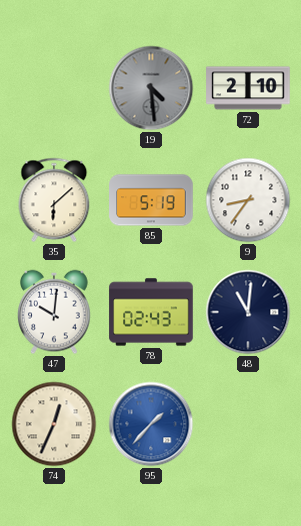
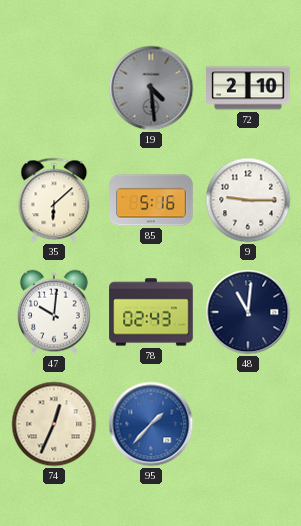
85: 5:19 -> 5:16 (151, 200)
9: 8:36 -> 9:15 (248, 200)
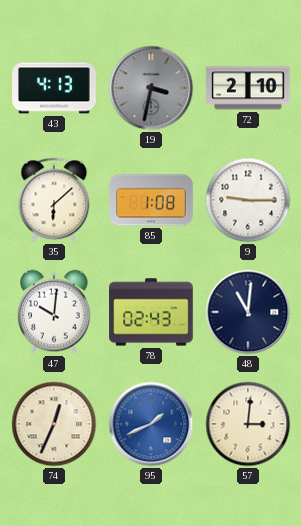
43: none -> 4:13 (54, 88)
19: 4:29 -> 3:32 (151, 88)
85: 5:16 -> 1:08 (151, 200)
95: 1:37 -> 1:41 (151, 424)
57: none -> 3:01 (248, 424)
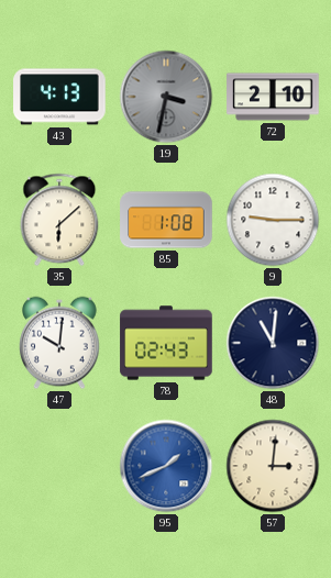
74: 12:34 -> none (54, 424)
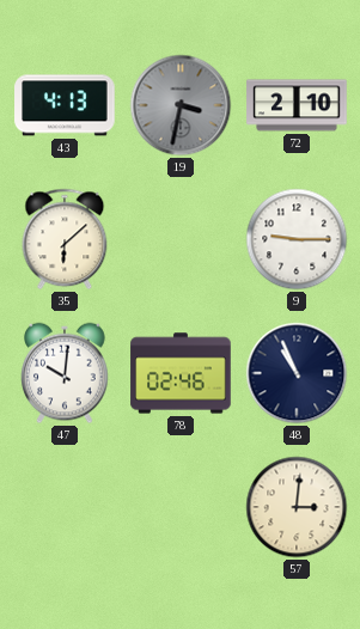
85: 1:08 -> none (166, 220)
78: 02:43 -> 02:46 (181, 373)
48: 11:01 -> 10:56 (297, 373)
95: 1:41 -> none (166, 466)
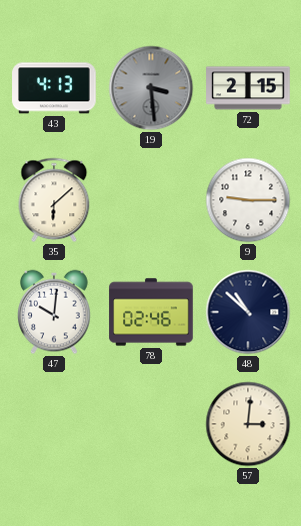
19: 3:32 -> 3:29 (151, 88)
72: 2:10 -> 2:15 (248, 88)
48: 10:56 -> 10:52 (248, 312)
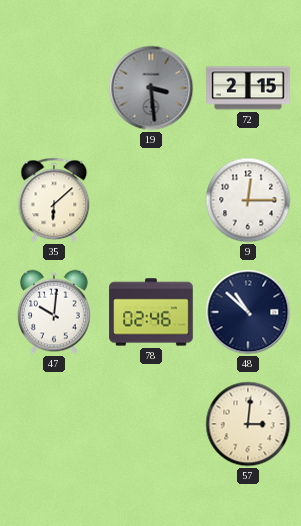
43: 4:13 -> none (54, 88)
9: 9:15 -> 12:15 (248, 200)
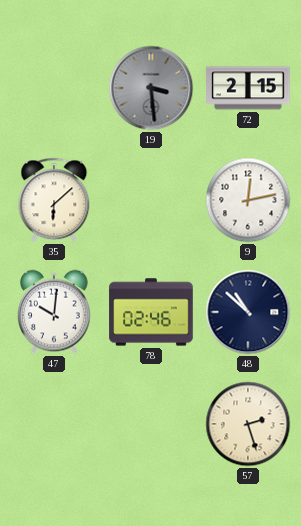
9: 12:15 -> 12:13 (248, 200)
57: 3:01 -> 2:27 (248, 424)
